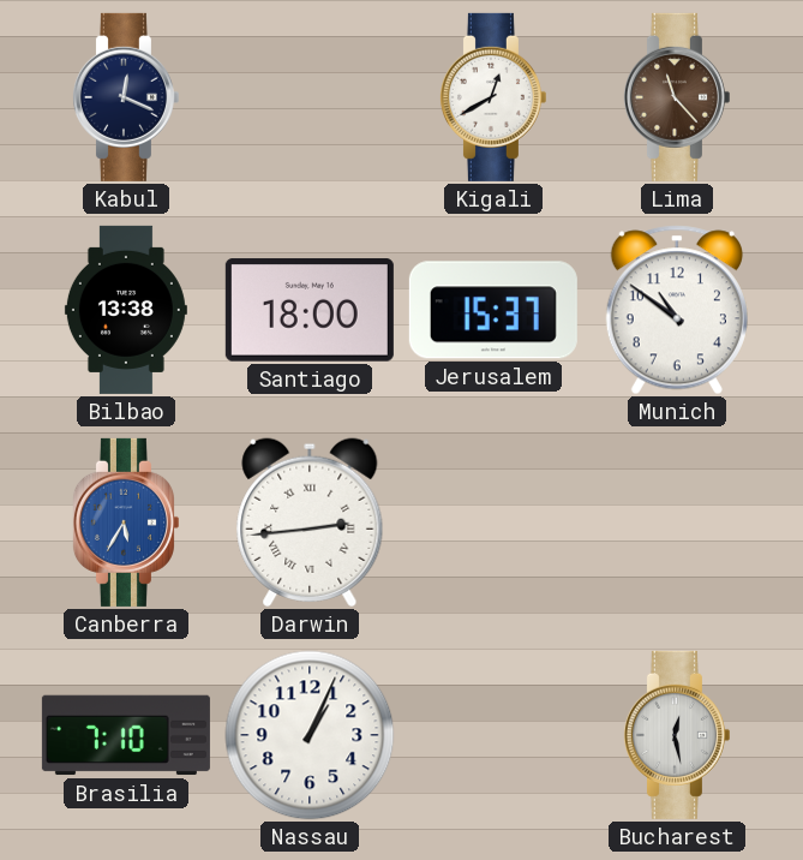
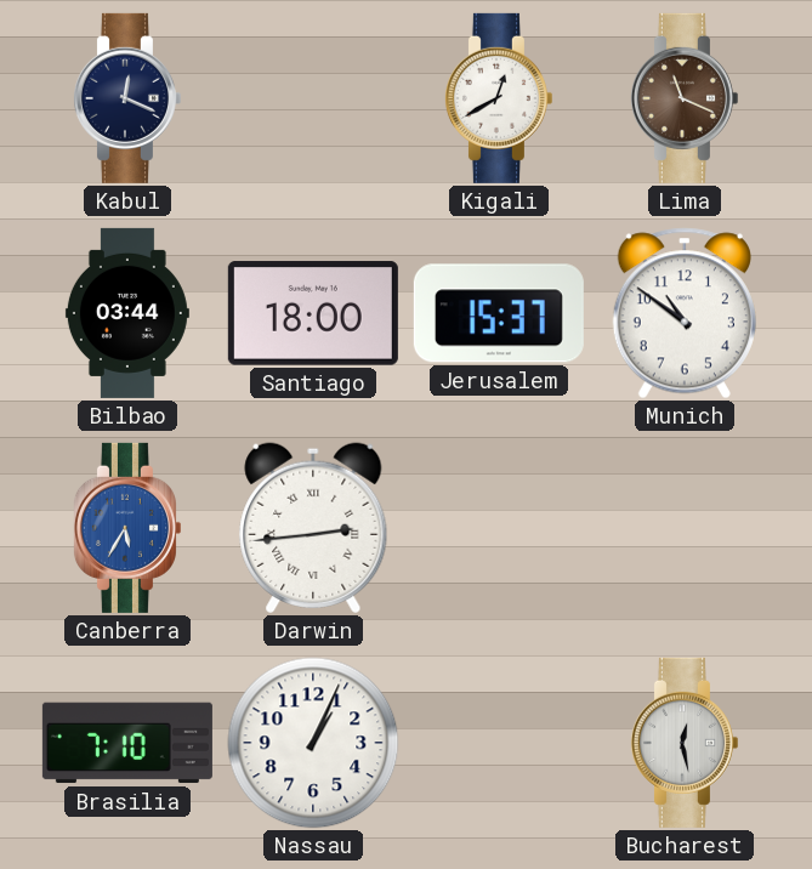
Lima: 11:23 -> 11:19 (683, 98)
Bilbao: 13:38 -> 03:44 (127, 313)
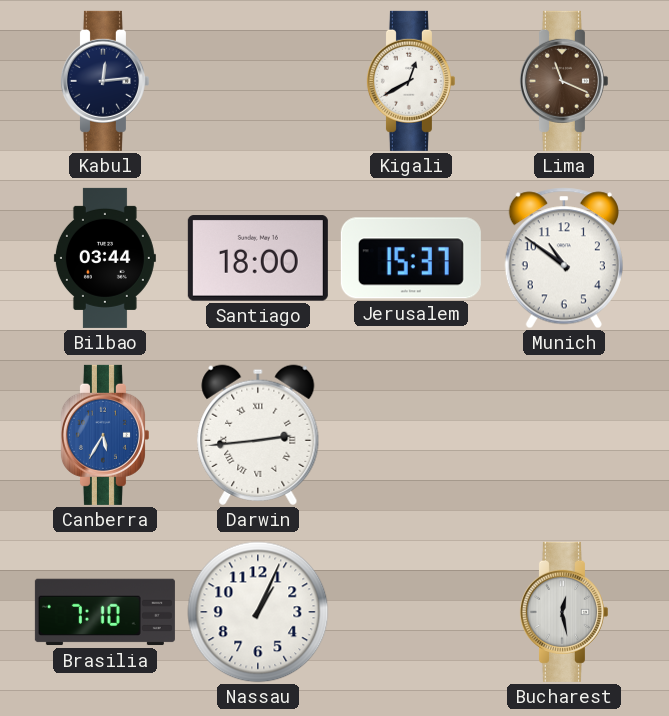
Kabul: 12:19 -> 12:14 (104, 81)
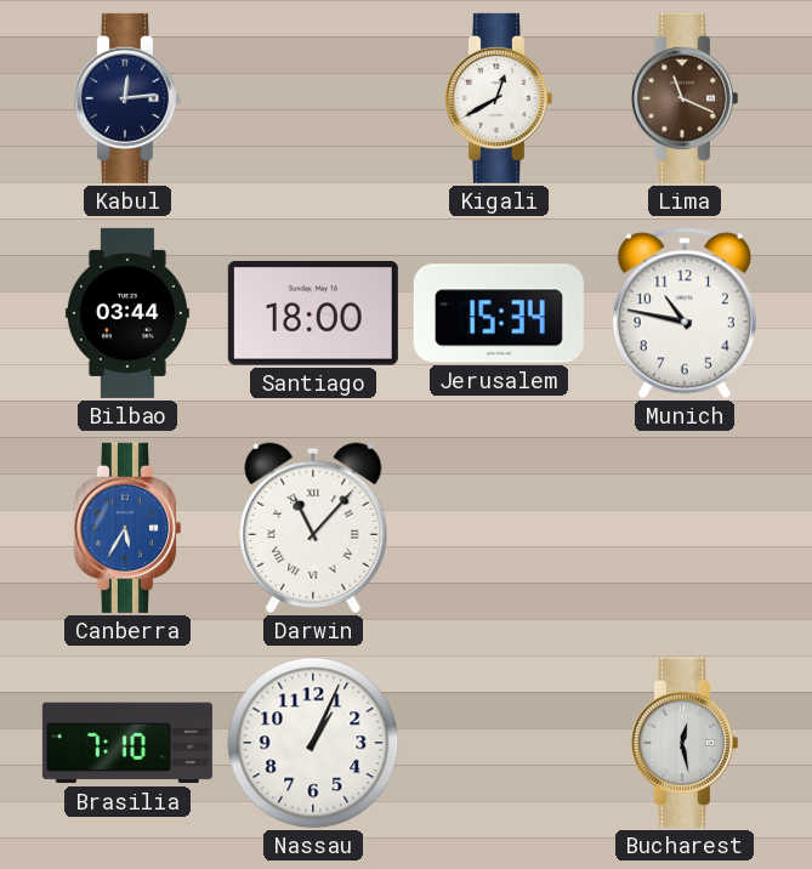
Jerusalem: 15:37 -> 15:34 (499, 313)
Munich: 10:51 -> 10:47 (685, 313)
Darwin: 2:44 -> 11:07 (313, 528)
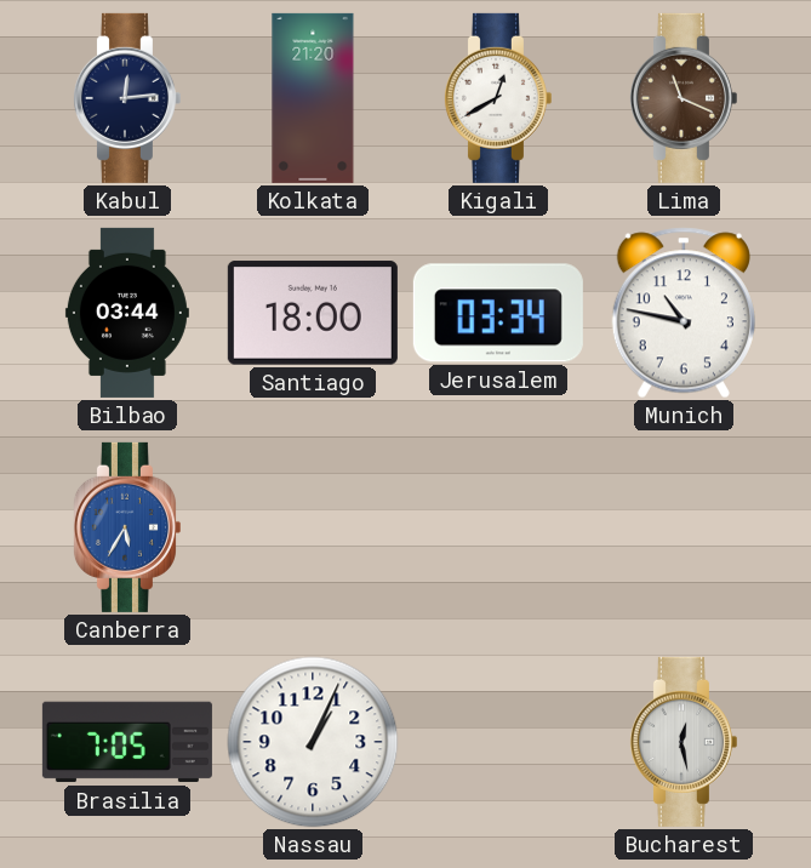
Kolkata: none -> 21:20 (313, 98)
Jerusalem: 15:34 -> 03:34 (498, 313)
Darwin: 11:07 -> none (313, 528)
Brasilia: 7:10 -> 7:05 (127, 742)
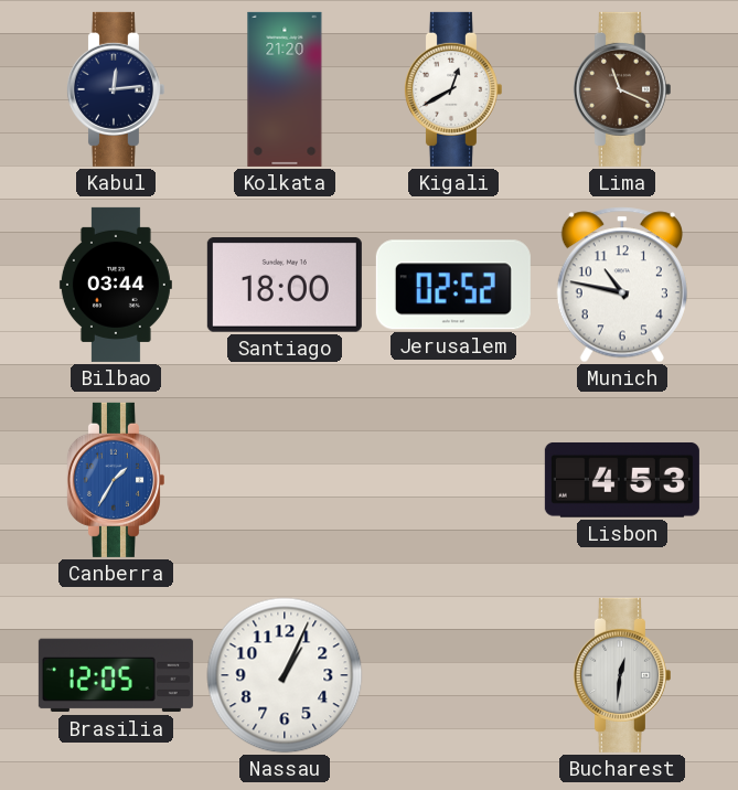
Jerusalem: 03:34 -> 02:52 (453, 285)
Canberra: 5:35 -> 1:35 (115, 480)
Lisbon: none -> 4:53 (622, 480)
Brasilia: 7:05 -> 12:05 (116, 675)
Bucharest: 12:28 -> 12:31 (621, 675)
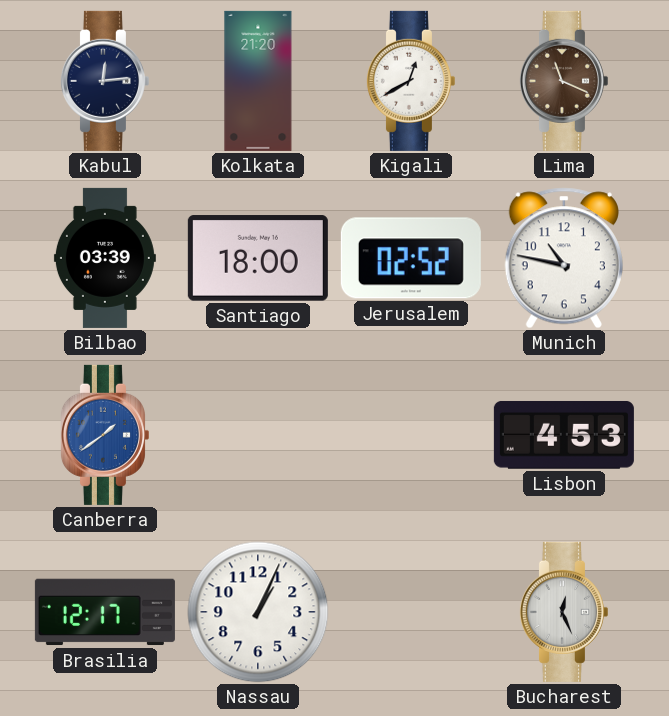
Bilbao: 03:44 -> 03:39 (105, 258)
Canberra: 1:35 -> 1:39 (104, 435)
Brasilia: 12:05 -> 12:17 (105, 612)
Bucharest: 12:31 -> 12:26 (563, 612)
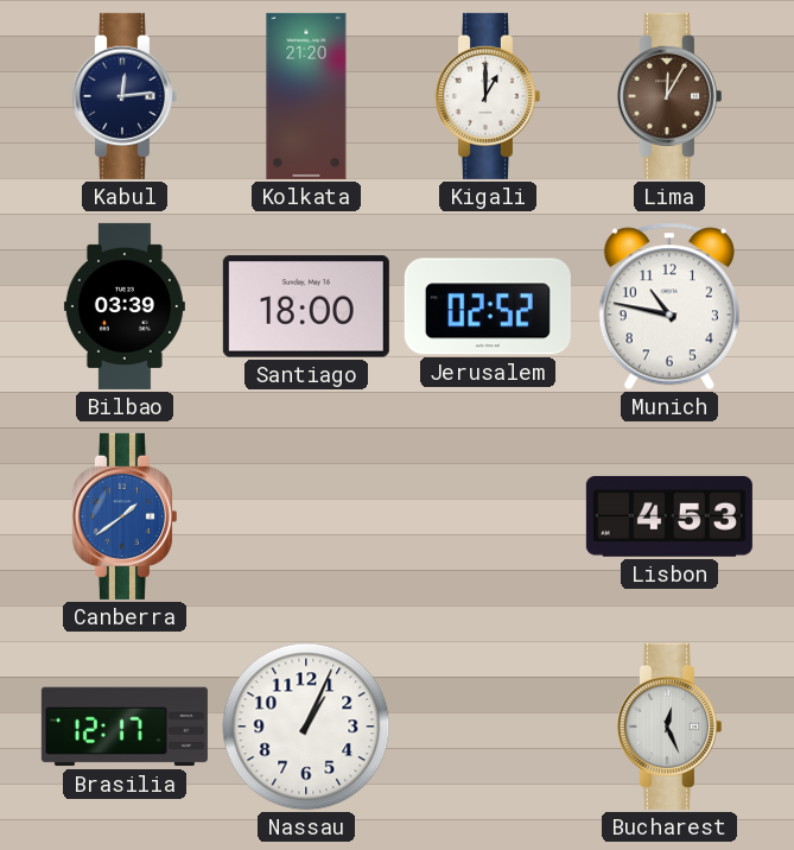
Kigali: 12:40 -> 1:00 (487, 96)
Lima: 11:19 -> 12:05 (668, 96)
